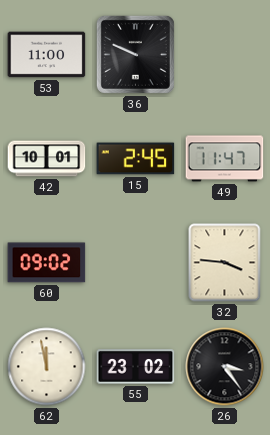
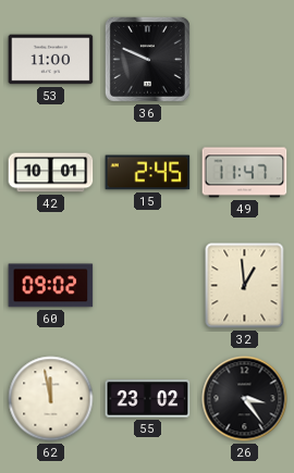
32: 3:46 -> 12:59 (245, 286)
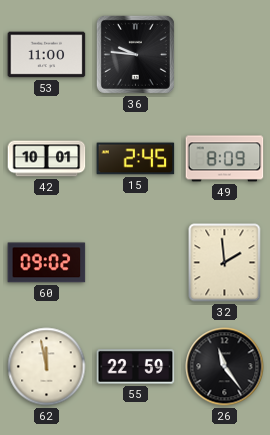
36: 9:49 -> 9:46 (135, 54)
49: 11:47 -> 8:09 (225, 159)
32: 12:59 -> 1:59 (225, 263)
55: 23:02 -> 22:59 (136, 367)
26: 3:24 -> 11:24 (225, 367)
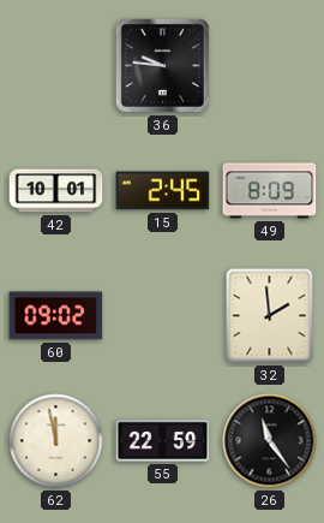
53: 11:00 -> none (47, 55)
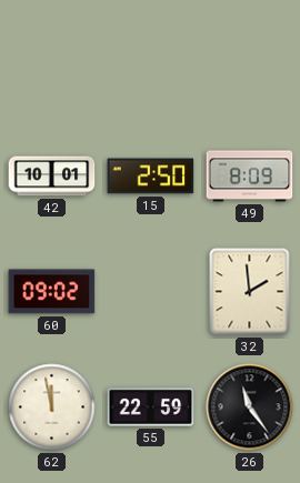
36: 9:46 -> none (162, 65)
15: 2:45 -> 2:50 (151, 177)
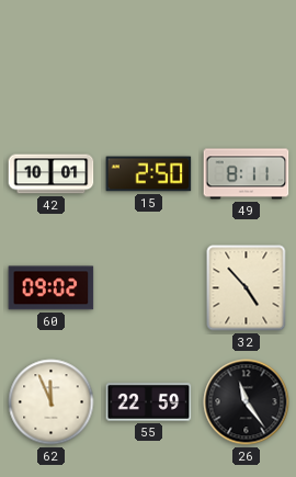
49: 8:09 -> 8:11 (247, 174)
32: 1:59 -> 4:53 (247, 288)
62: 11:58 -> 11:56 (52, 402)
